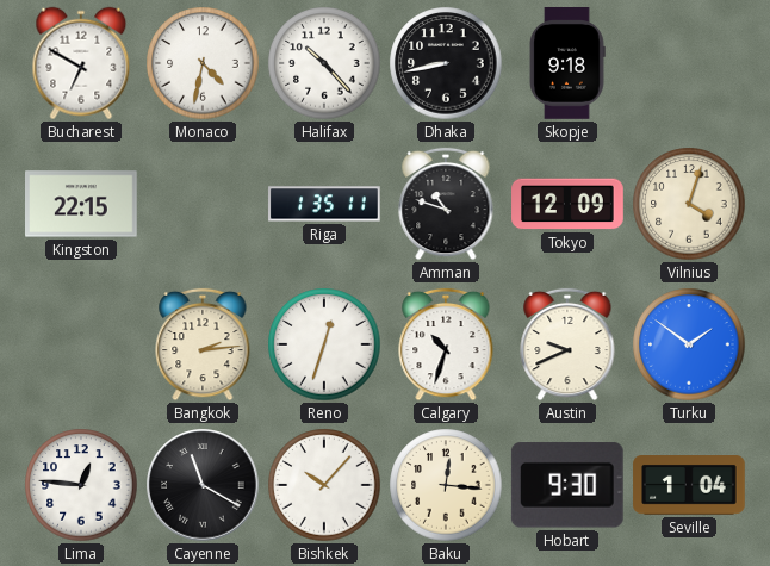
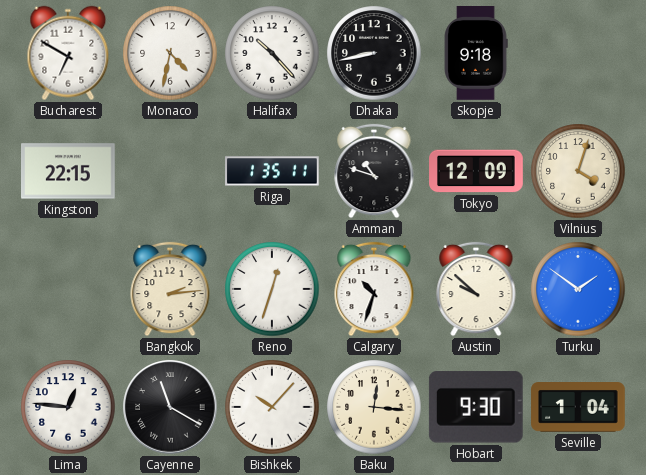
Austin: 9:41 -> 9:52 (476, 289)
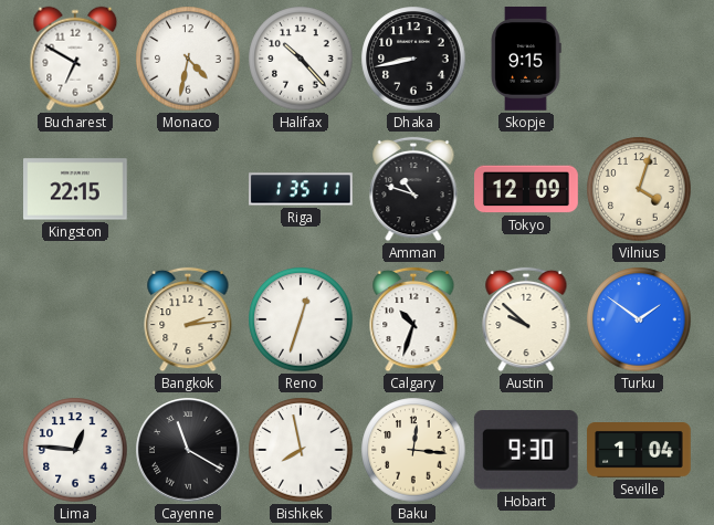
Skopje: 9:18 -> 9:15 (526, 59)
Bishkek: 10:07 -> 7:58 (301, 450)
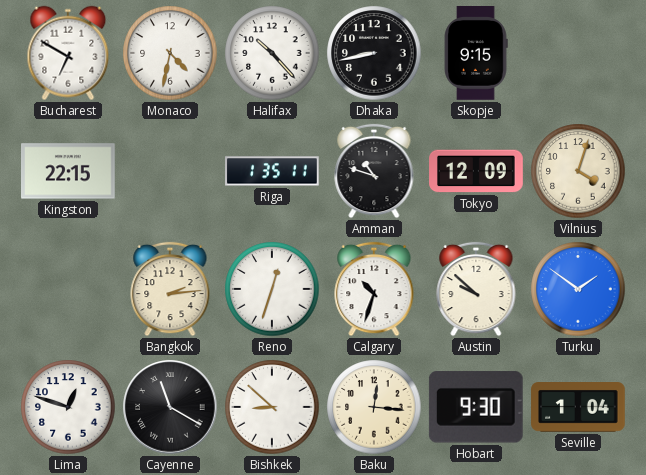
Lima: 12:46 -> 12:48 (68, 407)
Bishkek: 7:58 -> 8:52 (272, 407)
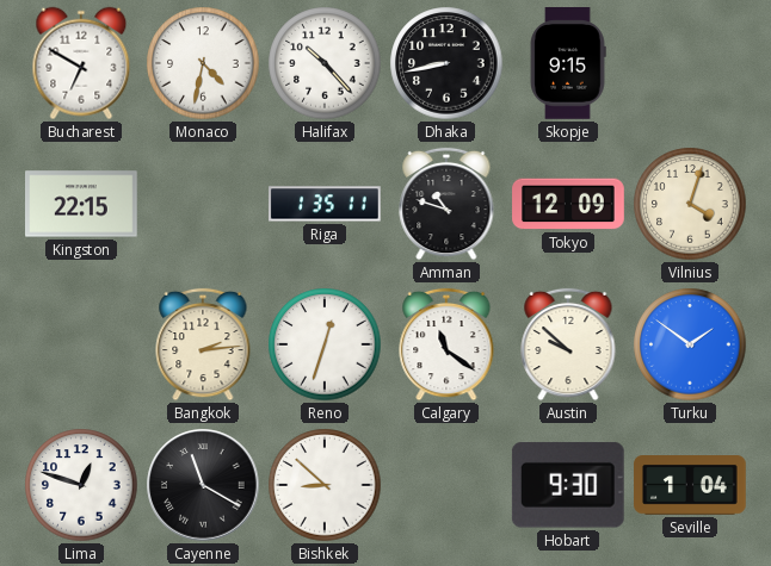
Calgary: 10:33 -> 11:21 (446, 344)
Baku: 12:16 -> none (374, 407)
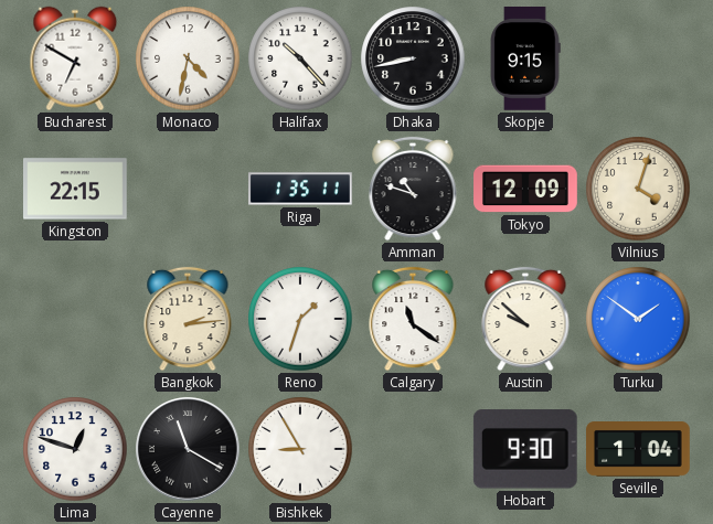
Reno: 12:33 -> 1:33 (300, 319)
Bishkek: 8:52 -> 8:55 (300, 449)
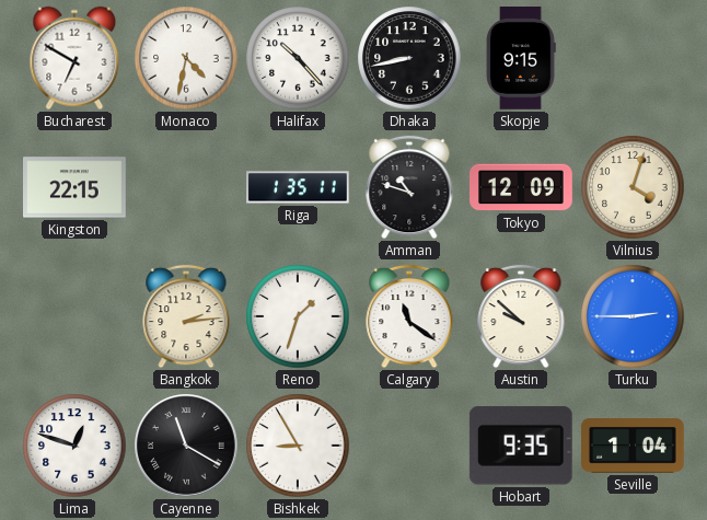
Turku: 1:51 -> 2:45 (633, 316)
Hobart: 9:30 -> 9:35 (521, 446)
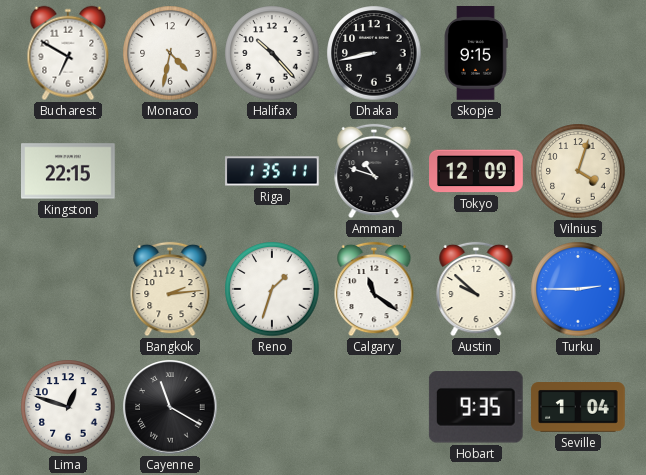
Bishkek: 8:55 -> none (298, 446)
